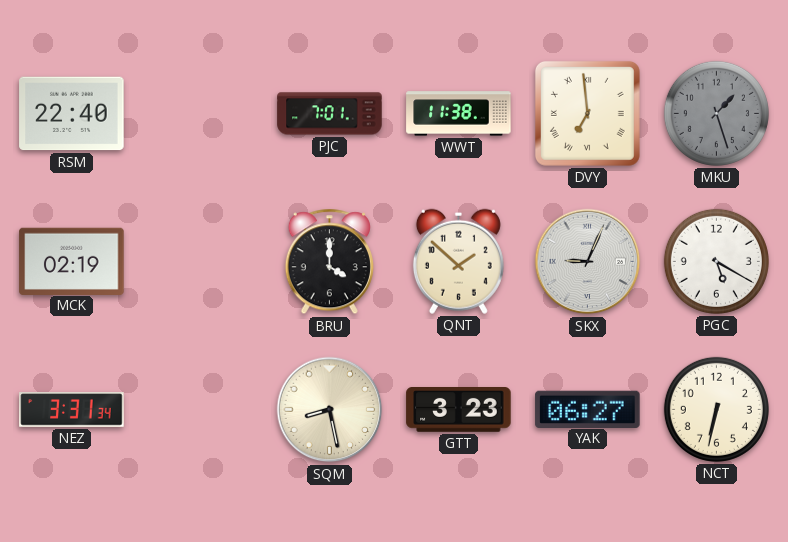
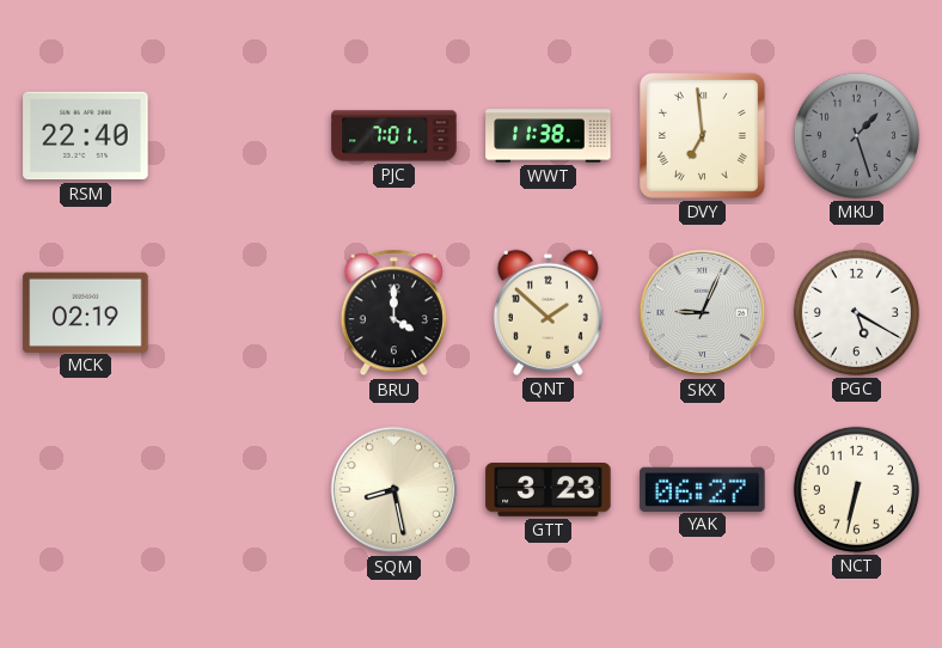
NEZ: 3:31 -> none (72, 410)
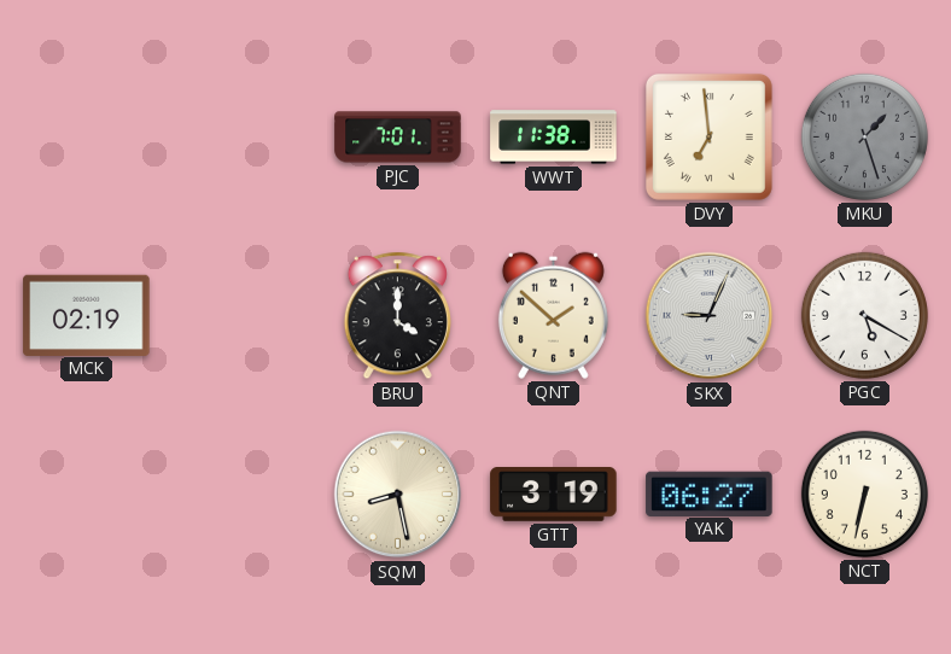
RSM: 22:40 -> none (86, 136)
GTT: 3:23 -> 3:19 (554, 495)
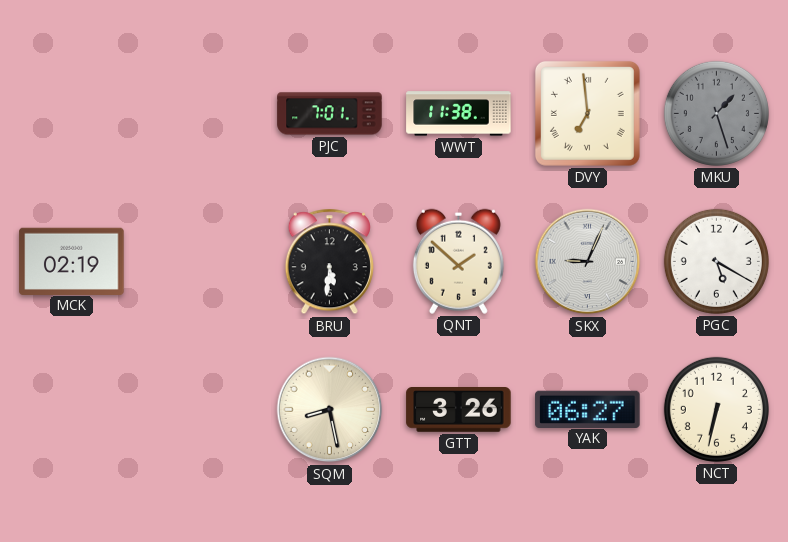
BRU: 4:00 -> 5:31 (329, 262)
GTT: 3:19 -> 3:26 (459, 410)
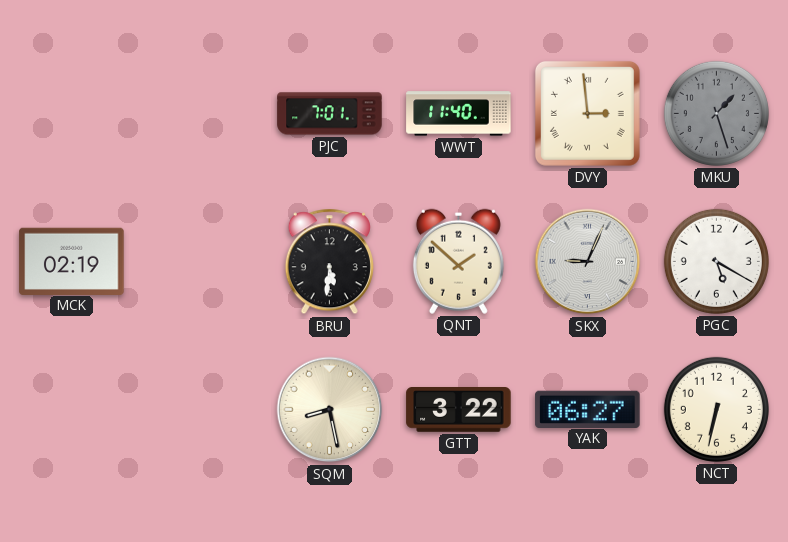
WWT: 11:38 -> 11:40 (459, 114)
DVY: 6:59 -> 2:59 (587, 113)
GTT: 3:26 -> 3:22 (459, 410)
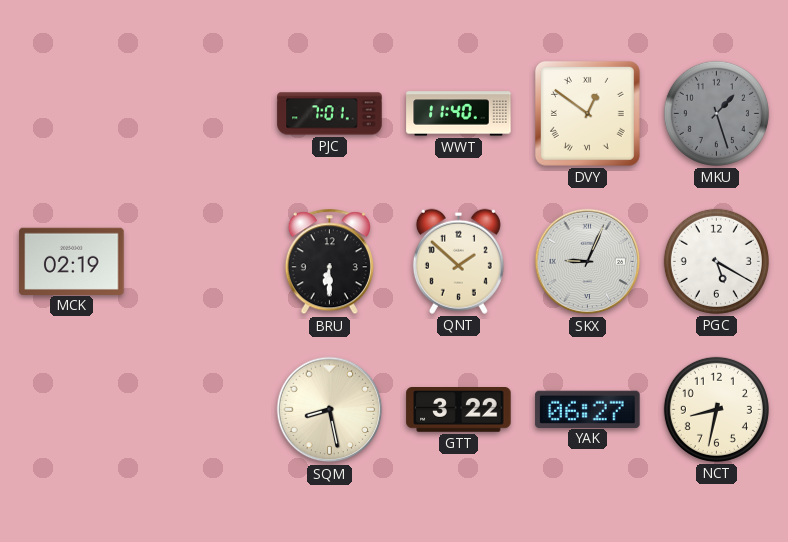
DVY: 2:59 -> 12:51 (587, 113)
BRU: 5:31 -> 6:30 (329, 262)
NCT: 6:32 -> 8:32 (716, 409)
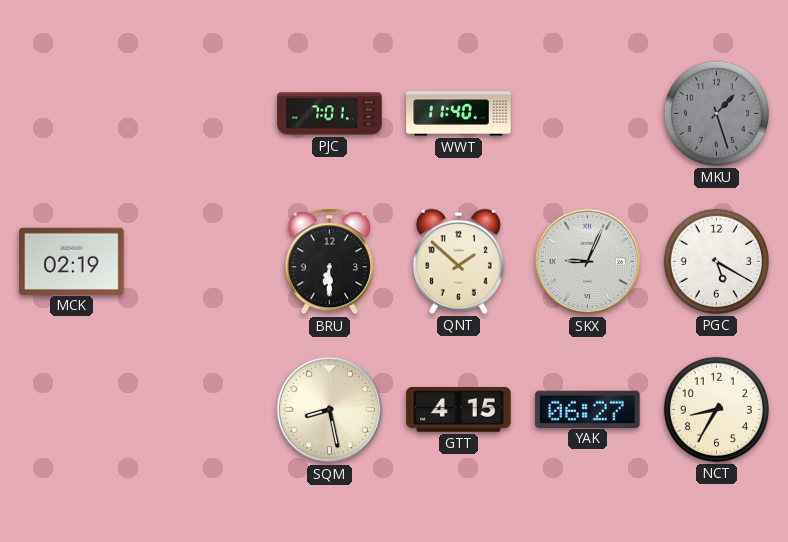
DVY: 12:51 -> none (587, 113)
GTT: 3:22 -> 4:15 (459, 410)
NCT: 8:32 -> 8:35 (716, 409)
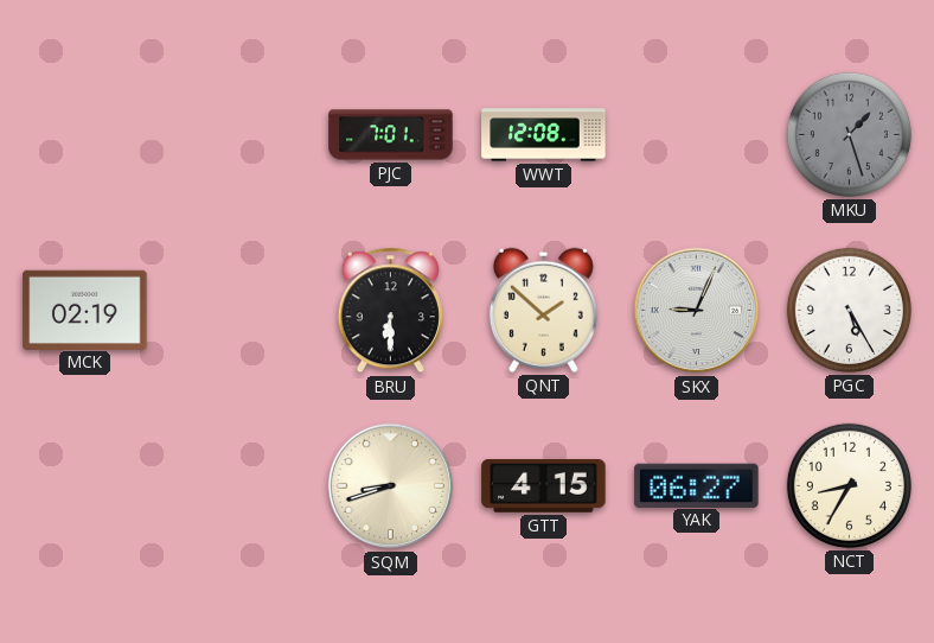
WWT: 11:40 -> 12:08 (544, 135)
PGC: 5:20 -> 5:25 (849, 310)
SQM: 8:28 -> 8:42 (391, 486)
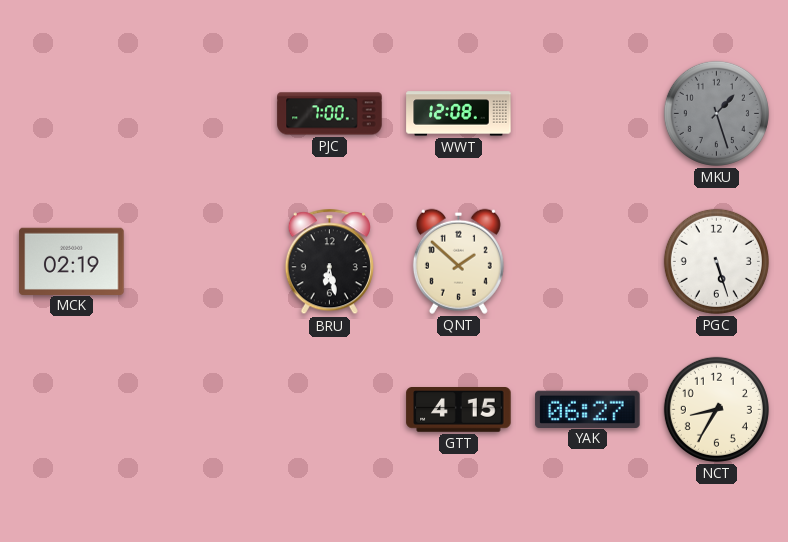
PJC: 7:01 -> 7:00 (330, 114)
BRU: 6:30 -> 6:28 (329, 262)
SKX: 9:04 -> none (697, 311)
PGC: 5:25 -> 5:27 (716, 261)
SQM: 8:42 -> none (391, 486)
